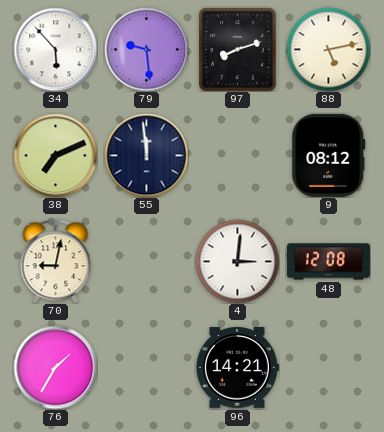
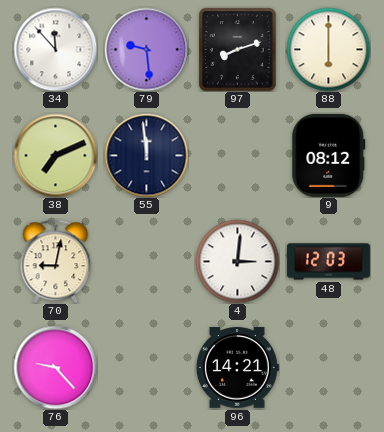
34: 5:53 -> 11:53 (55, 49)
88: 5:13 -> 6:00 (328, 49)
48: 12:08 -> 12:03 (328, 262)
76: 1:35 -> 9:23 (55, 367)
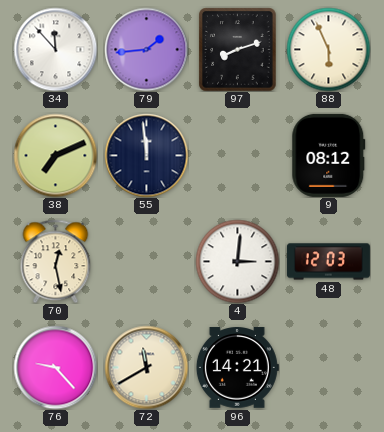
79: 9:29 -> 1:44 (146, 49)
88: 6:00 -> 5:56 (328, 49)
70: 9:02 -> 12:28 (56, 261)
72: none -> 11:40 (146, 367)
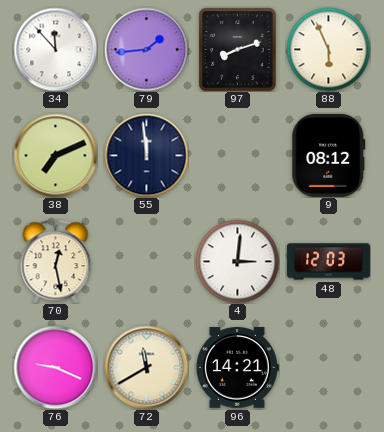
76: 9:23 -> 9:19 (55, 367)
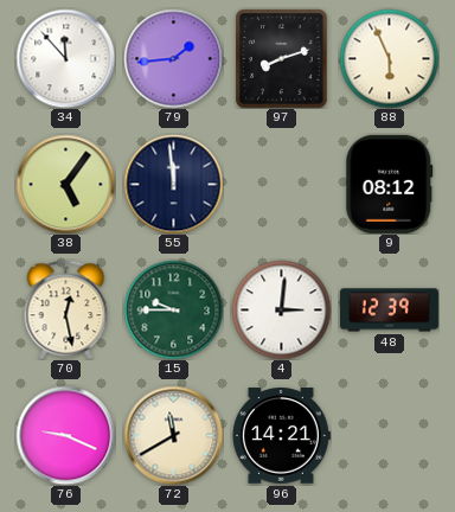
38: 7:11 -> 5:06 (65, 184)
15: none -> 9:45 (173, 309)
48: 12:03 -> 12:39 (389, 311)
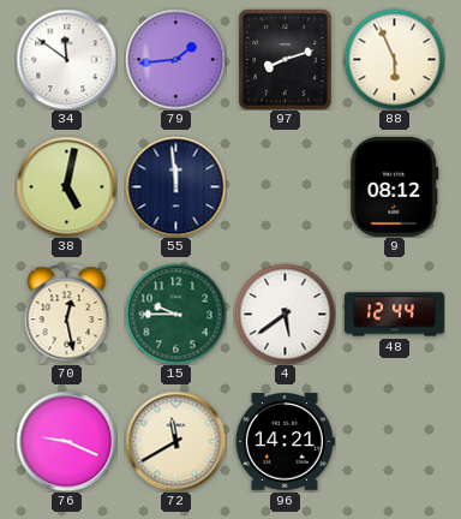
34: 11:53 -> 11:51 (66, 59)
38: 5:06 -> 5:02 (66, 186)
4: 3:01 -> 5:39 (285, 314)
48: 12:39 -> 12:44 (394, 315)
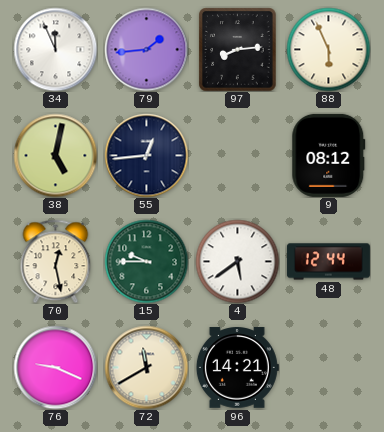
34: 11:51 -> 11:56 (55, 49)
97: 8:12 -> 8:14 (238, 49)
55: 11:59 -> 12:44 (146, 155)
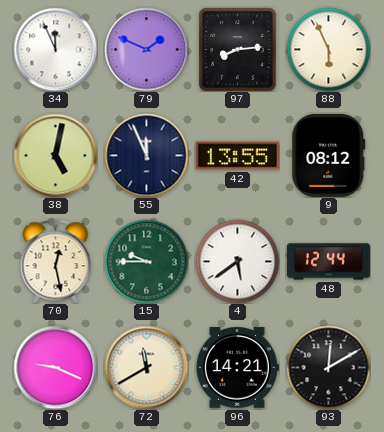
79: 1:44 -> 1:49 (146, 49)
55: 12:44 -> 11:56 (146, 155)
42: none -> 13:55 (237, 156)
93: none -> 12:10 (328, 367)
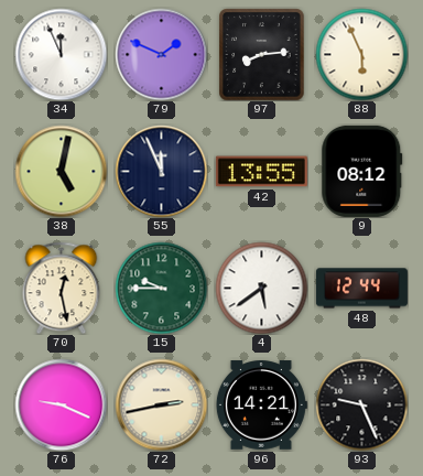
72: 11:40 -> 2:43 (161, 404)
93: 12:10 -> 9:26 (361, 404)
